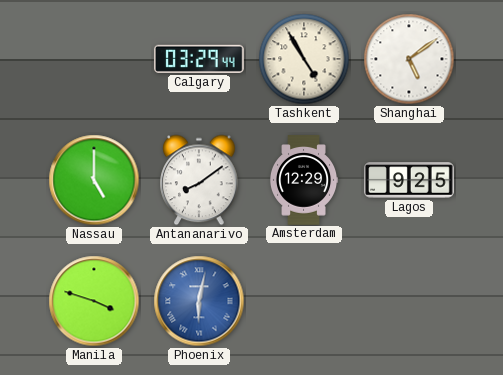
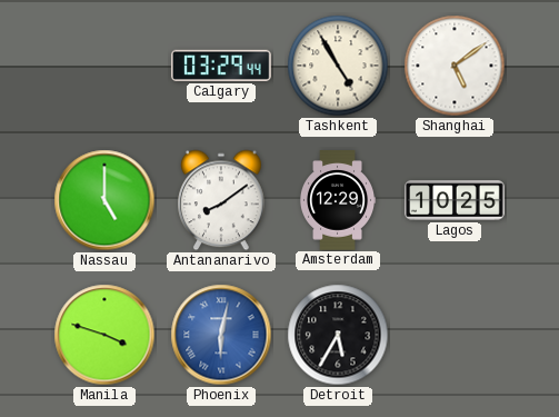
Lagos: 9:25 -> 10:25 (455, 200)
Detroit: none -> 5:35 (338, 335)
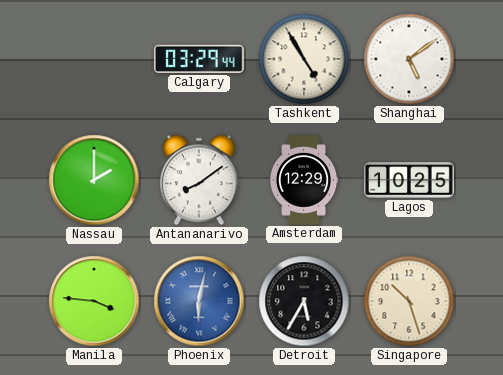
Nassau: 5:00 -> 2:00 (94, 180)
Manila: 3:48 -> 3:46 (94, 301)
Singapore: none -> 10:27 (409, 301)
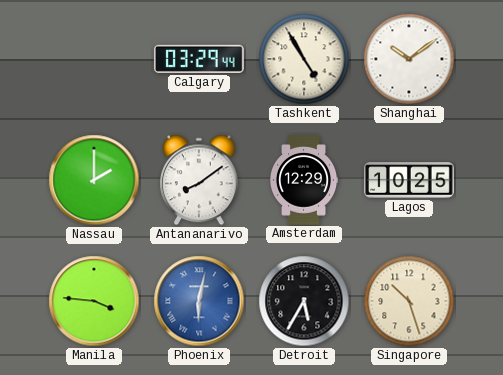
Shanghai: 5:09 -> 10:09 (409, 59)
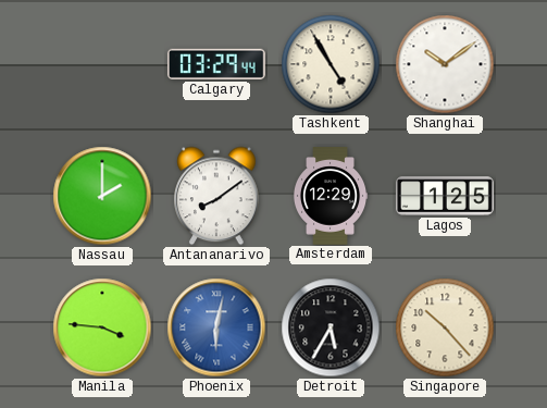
Lagos: 10:25 -> 1:25 (445, 196)
Singapore: 10:27 -> 10:23 (445, 327)
